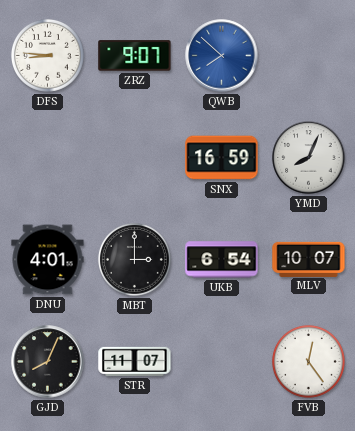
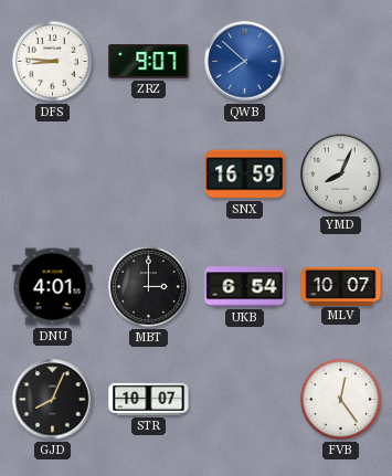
STR: 11:07 -> 10:07 (149, 399)
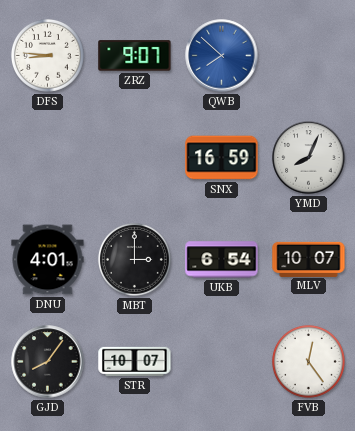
GJD: 8:04 -> 8:06 (48, 362)
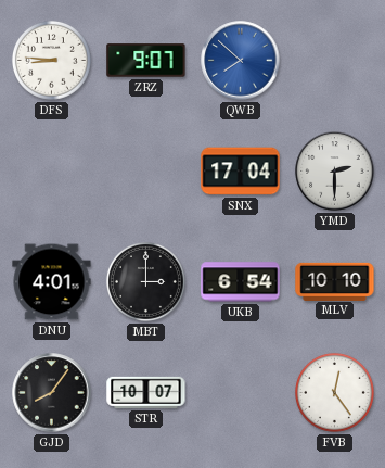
SNX: 16:59 -> 17:04 (241, 172)
YMD: 8:04 -> 2:30 (335, 172)
MLV: 10:07 -> 10:10 (335, 281)
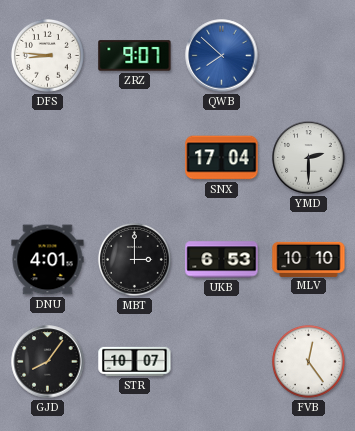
UKB: 6:54 -> 6:53 (222, 260)
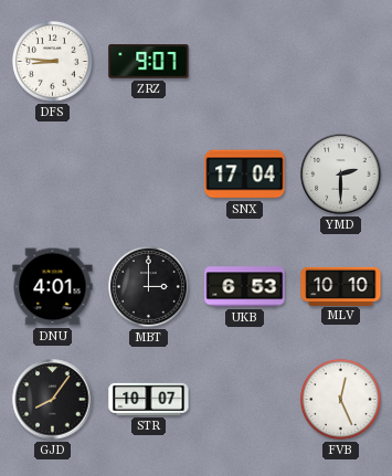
QWB: 7:52 -> none (222, 56)
FVB: 12:24 -> 12:26 (341, 400)
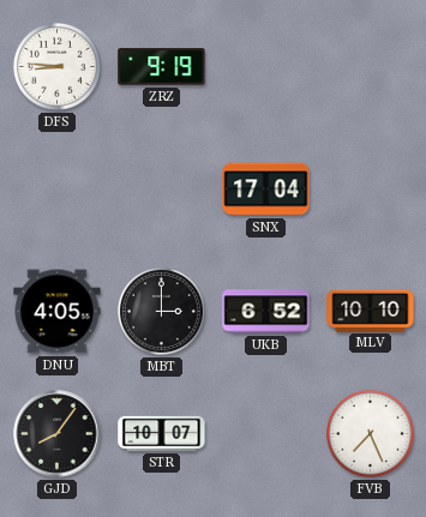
ZRZ: 9:07 -> 9:19 (162, 67)
YMD: 2:30 -> none (341, 174)
DNU: 4:01 -> 4:05 (58, 312)
UKB: 6:53 -> 6:52 (266, 312)
FVB: 12:26 -> 7:26 (371, 434)
